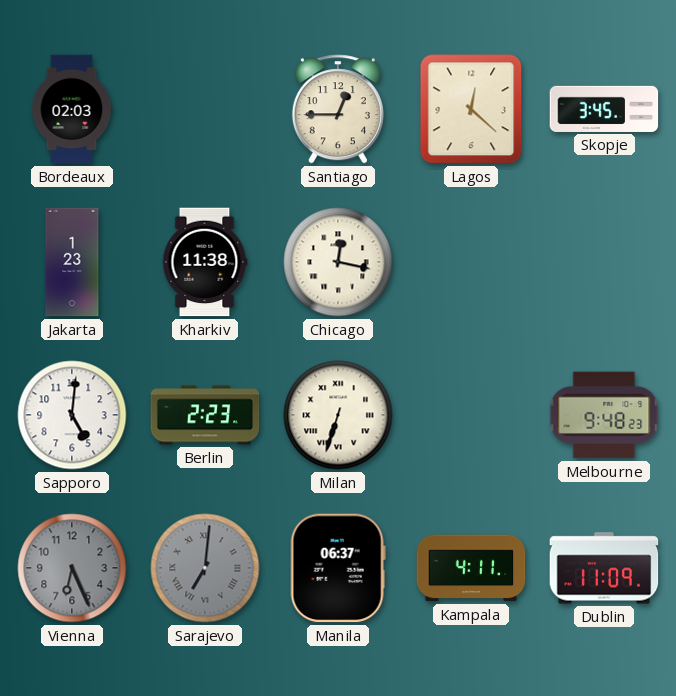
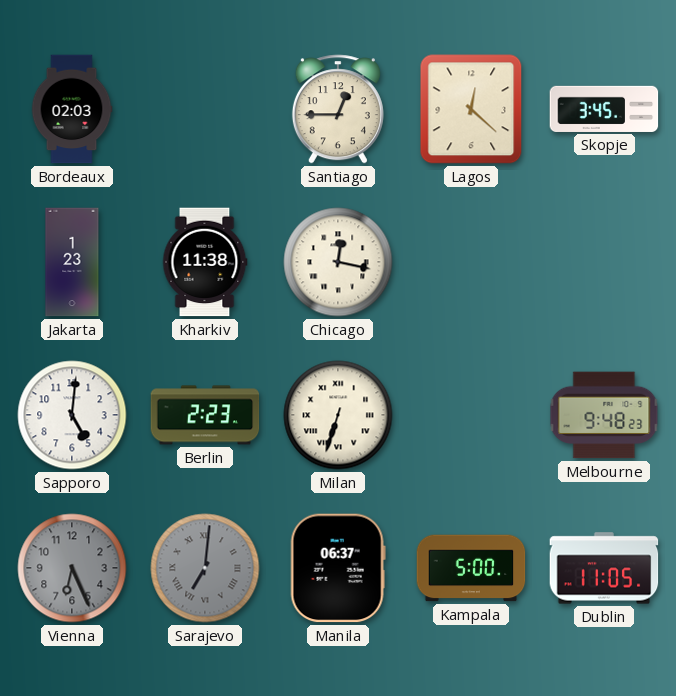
Kampala: 4:11 -> 5:00 (471, 568)
Dublin: 11:09 -> 11:05 (604, 568)
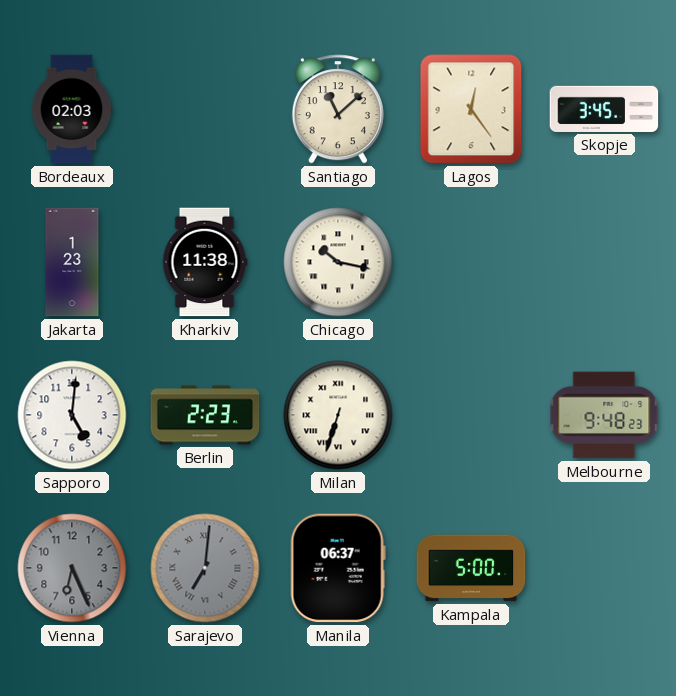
Santiago: 12:45 -> 11:08 (338, 109)
Lagos: 12:22 -> 12:24 (471, 109)
Chicago: 12:17 -> 10:17 (338, 262)
Dublin: 11:05 -> none (604, 568)
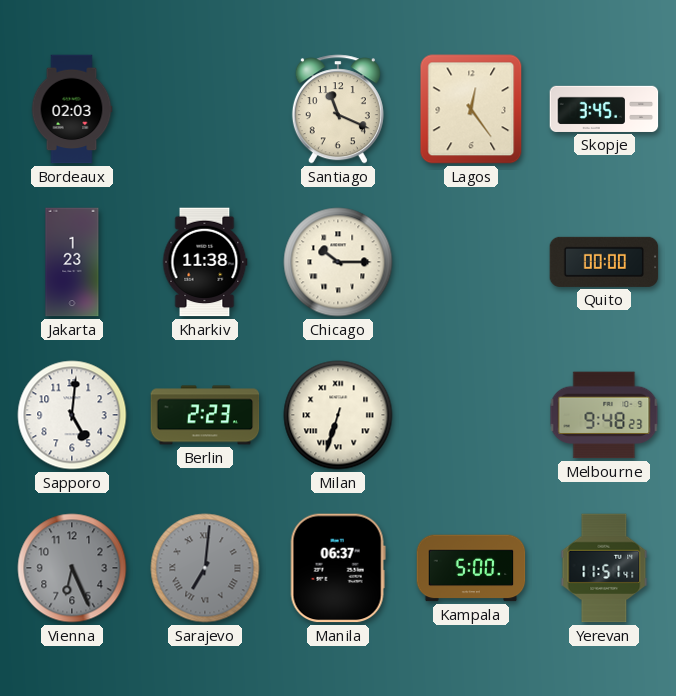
Santiago: 11:08 -> 11:19 (338, 109)
Chicago: 10:17 -> 10:15 (338, 262)
Quito: none -> 00:00 (604, 262)
Yerevan: none -> 11:51 (604, 568)
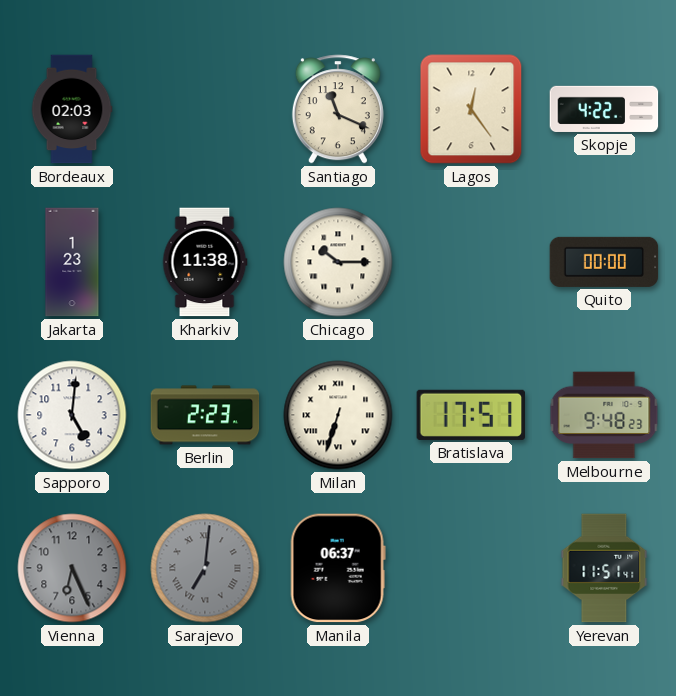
Skopje: 3:45 -> 4:22 (604, 109)
Bratislava: none -> 17:51 (471, 415)
Kampala: 5:00 -> none (471, 568)
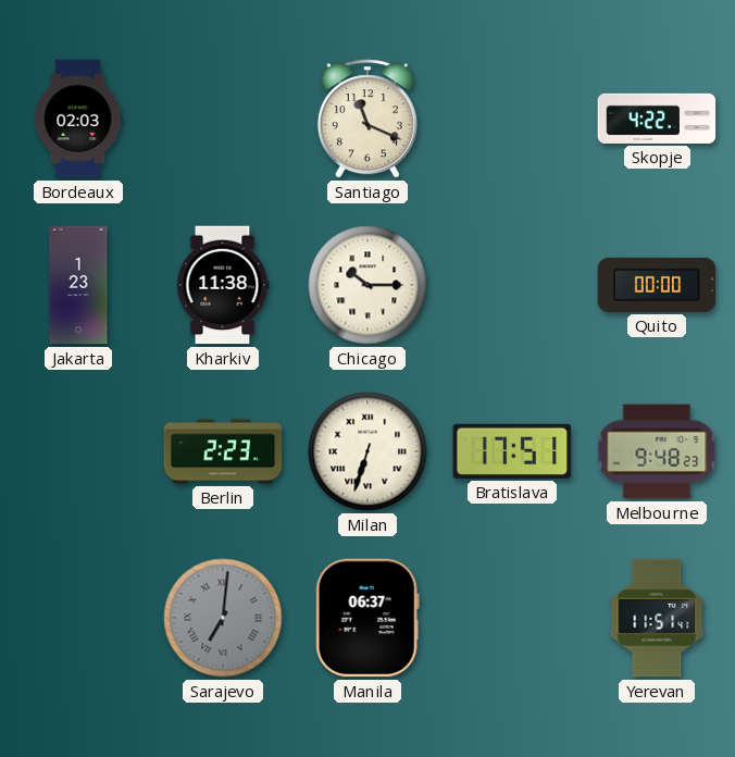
Lagos: 12:24 -> none (471, 109)
Sapporo: 5:01 -> none (72, 415)
Vienna: 6:26 -> none (72, 568)
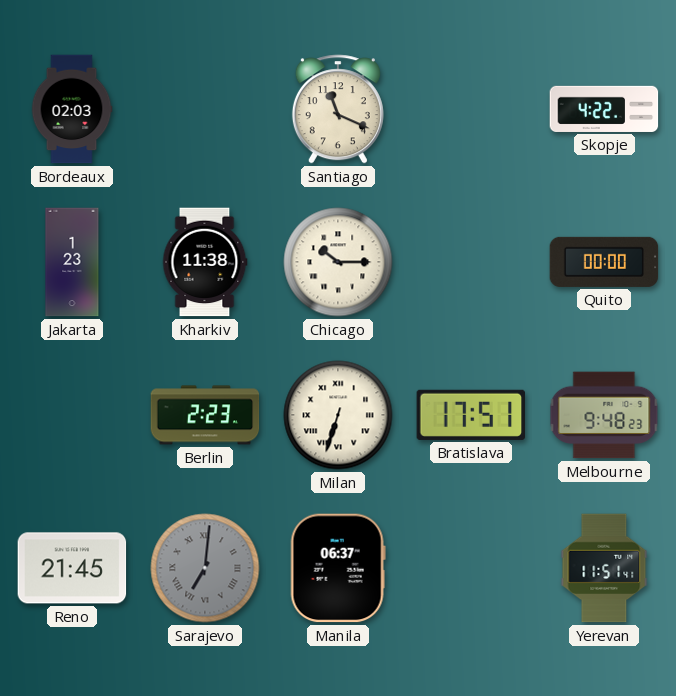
Reno: none -> 21:45 (72, 568)
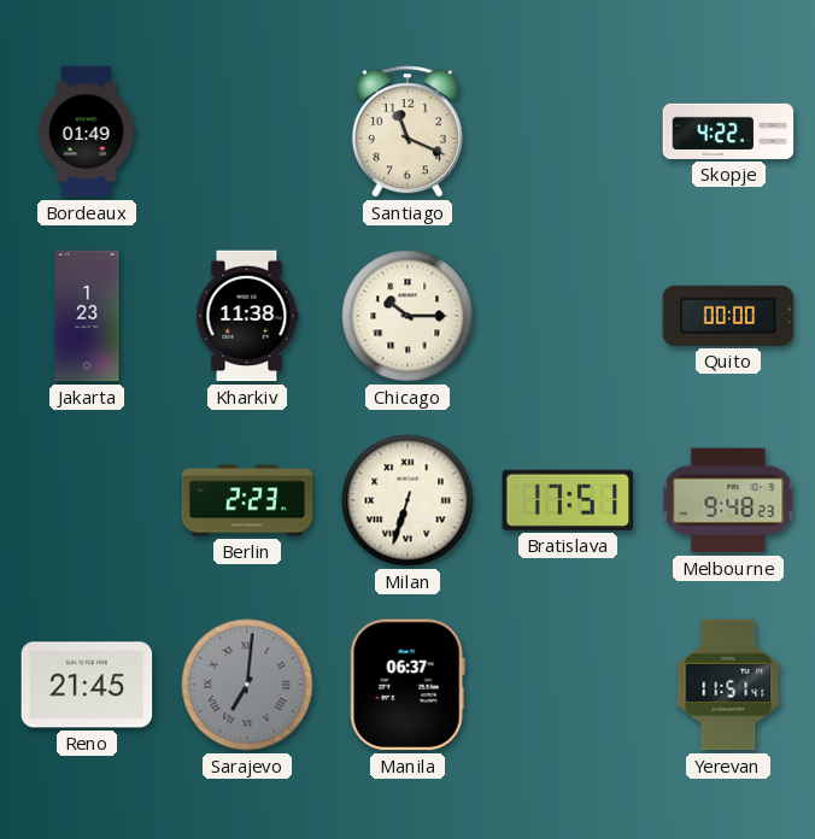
Bordeaux: 02:03 -> 01:49 (87, 131)
